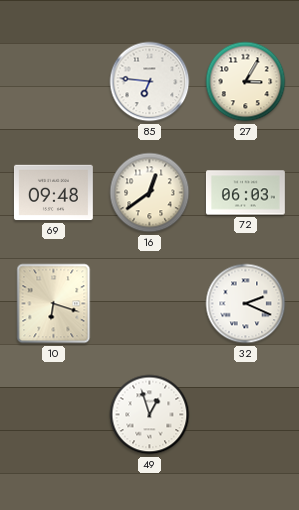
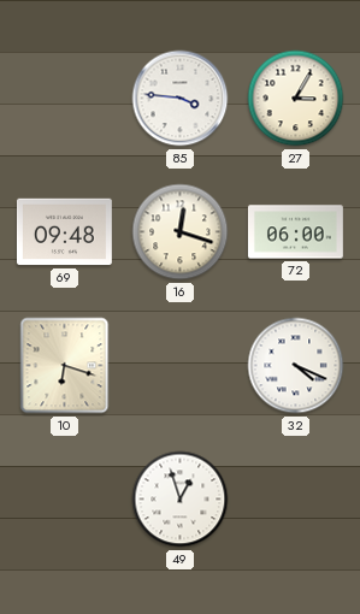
85: 6:46 -> 3:46 (181, 99)
16: 12:39 -> 12:18 (181, 232)
72: 06:03 -> 06:00 (295, 232)
32: 2:19 -> 4:19 (296, 366)
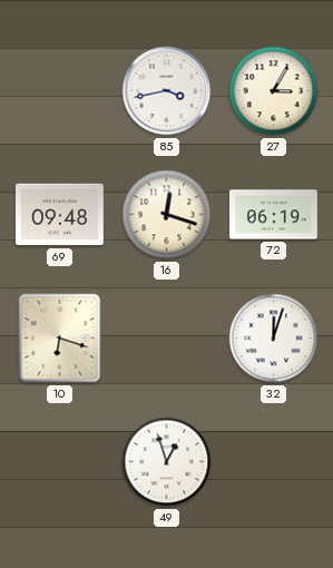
85: 3:46 -> 3:43 (167, 91)
72: 06:00 -> 06:19 (273, 215)
32: 4:19 -> 12:03 (274, 339)
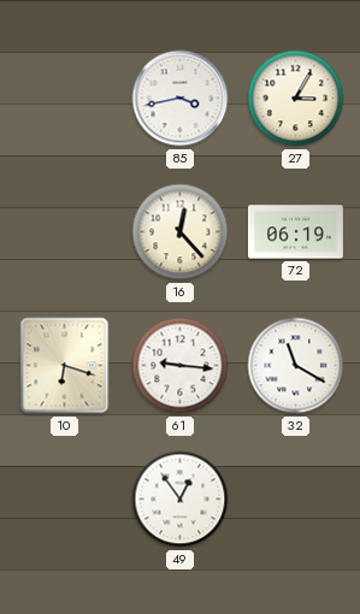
69: 09:48 -> none (59, 215)
16: 12:18 -> 12:23 (181, 232)
61: none -> 9:16 (181, 366)
32: 12:03 -> 11:20 (296, 366)
49: 12:57 -> 12:54 (181, 500)
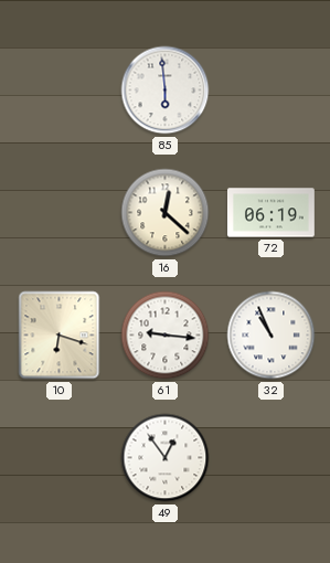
85: 3:43 -> 5:59 (166, 91)
27: 3:05 -> none (296, 99)
16: 12:23 -> 12:22 (166, 213)
32: 11:20 -> 10:56 (272, 336)
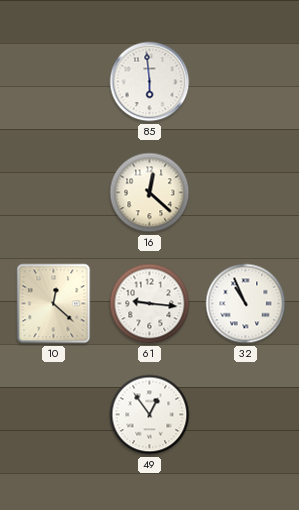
72: 06:19 -> none (270, 213)
10: 6:18 -> 12:22 (54, 304)
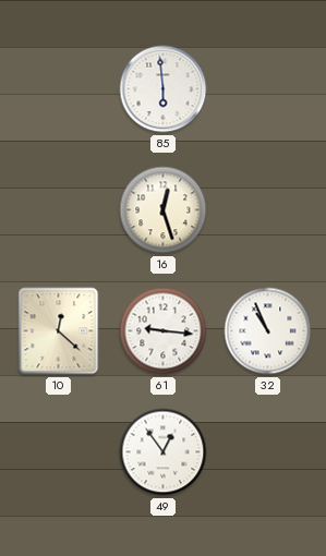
16: 12:22 -> 12:27 (164, 210)
